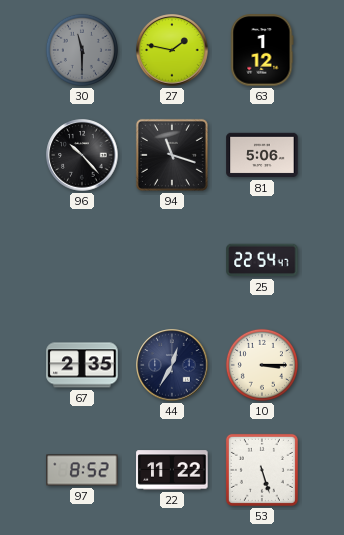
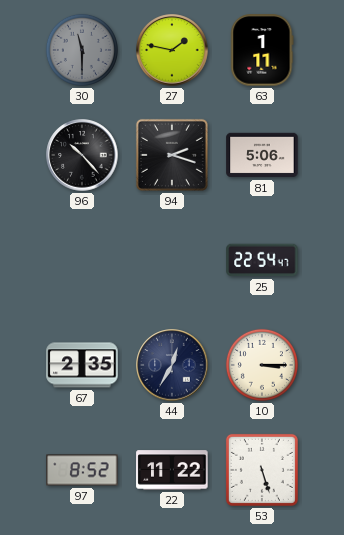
63: 1:12 -> 1:11 (262, 50)
94: 11:18 -> 2:18 (172, 155)
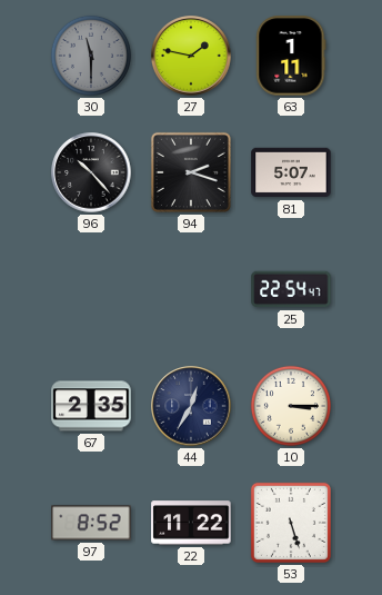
81: 5:06 -> 5:07 (291, 172)
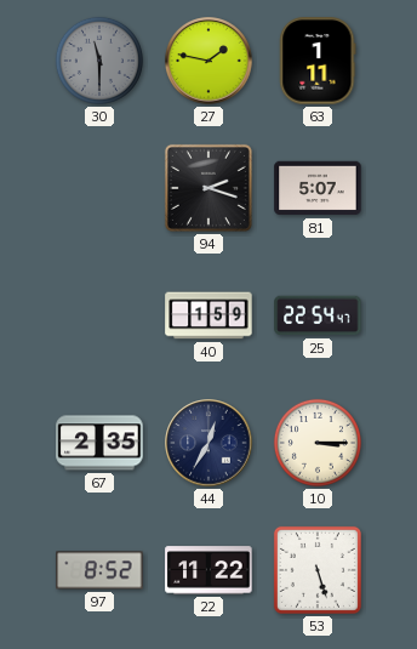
96: 10:23 -> none (91, 172)
40: none -> 1:59 (208, 315)
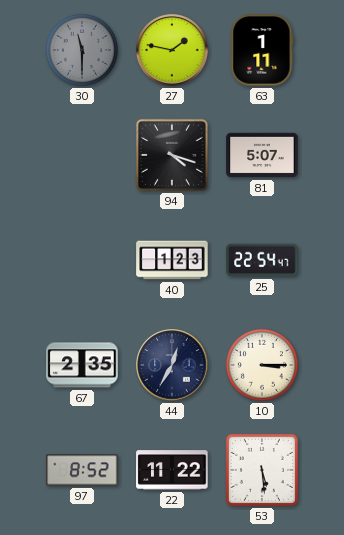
94: 2:18 -> 4:18 (172, 155)
40: 1:59 -> 1:23 (172, 260)
53: 5:27 -> 5:29 (262, 470)
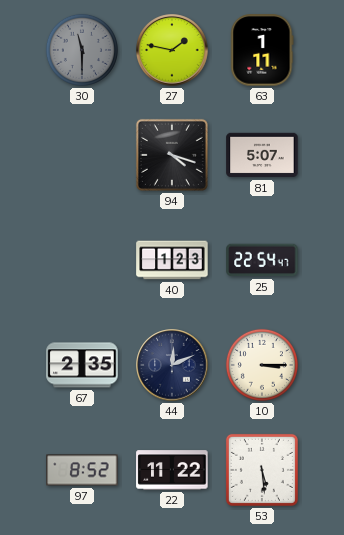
44: 12:35 -> 12:11 (172, 365)
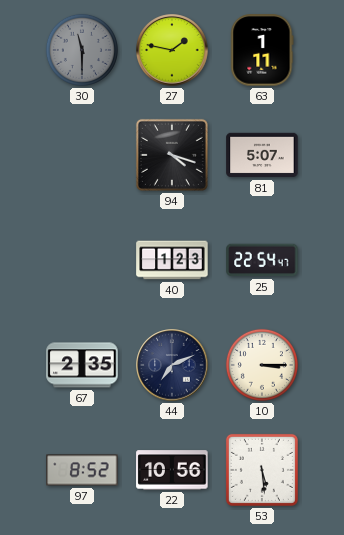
44: 12:11 -> 7:11 (172, 365)
22: 11:22 -> 10:56 (172, 470)
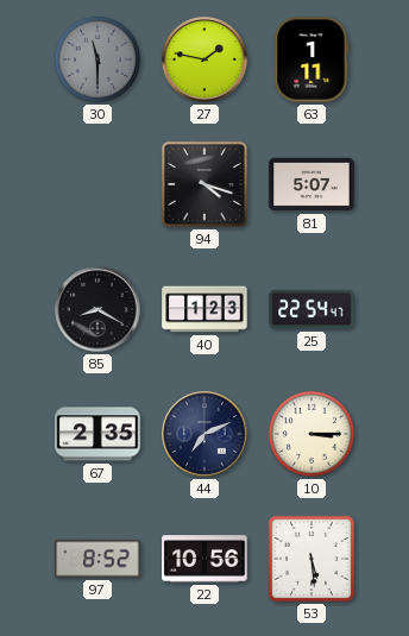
85: none -> 8:20 (97, 309)
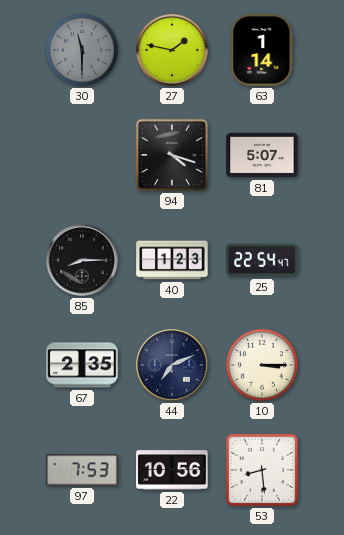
63: 1:11 -> 1:14 (262, 50)
85: 8:20 -> 8:15 (82, 260)
97: 8:52 -> 7:53 (82, 470)
53: 5:29 -> 8:29 (262, 470)
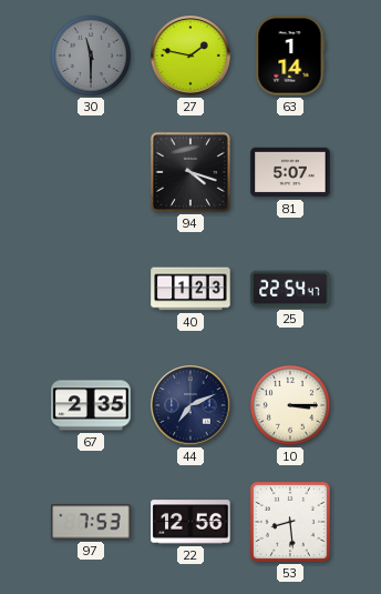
85: 8:15 -> none (82, 260)
22: 10:56 -> 12:56 (190, 522)
